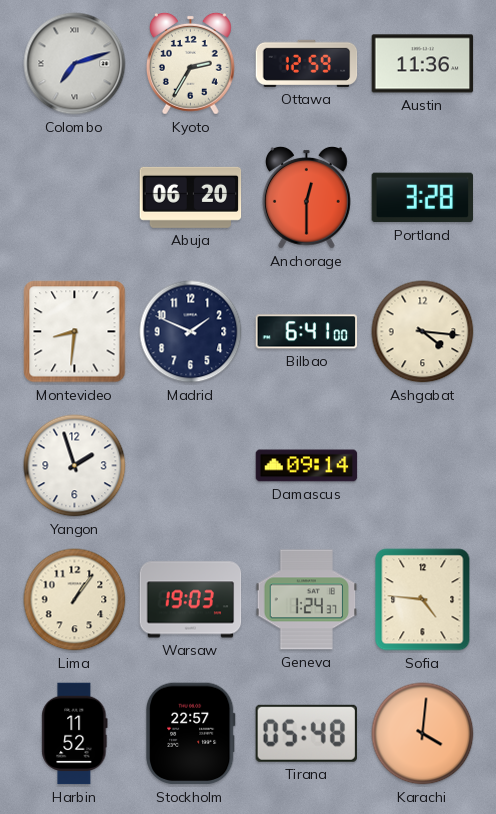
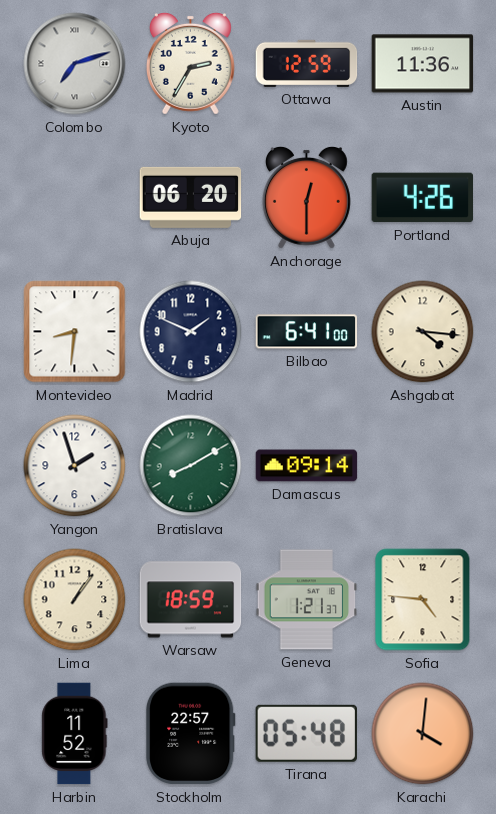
Portland: 3:28 -> 4:26 (423, 198)
Bratislava: none -> 8:10 (191, 466)
Warsaw: 19:03 -> 18:59 (191, 600)
Geneva: 1:24 -> 1:21 (307, 600)
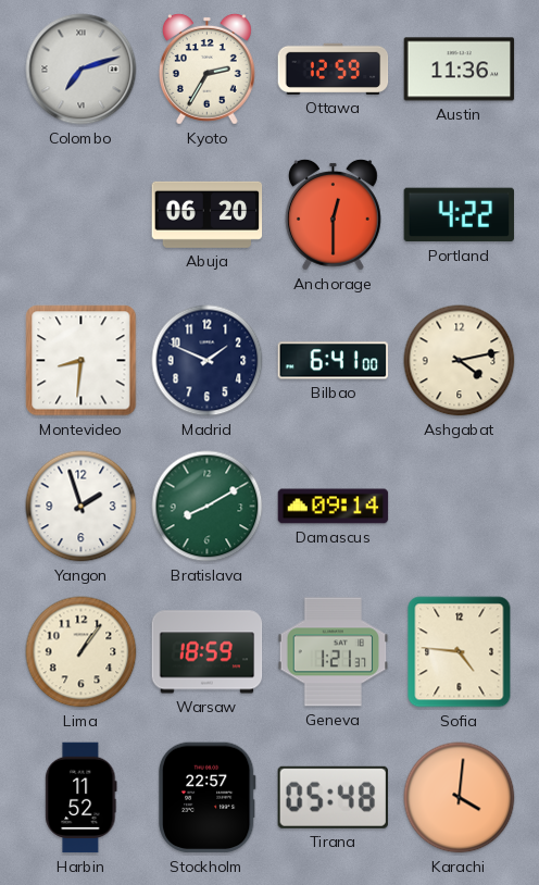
Portland: 4:26 -> 4:22 (460, 215)
Ashgabat: 4:16 -> 4:13 (460, 361)
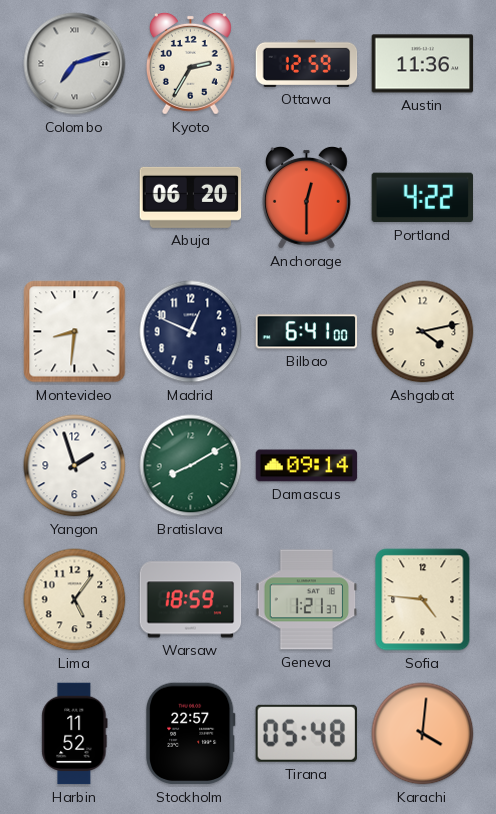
Madrid: 1:49 -> 12:49 (191, 332)
Lima: 1:06 -> 5:06 (75, 600)
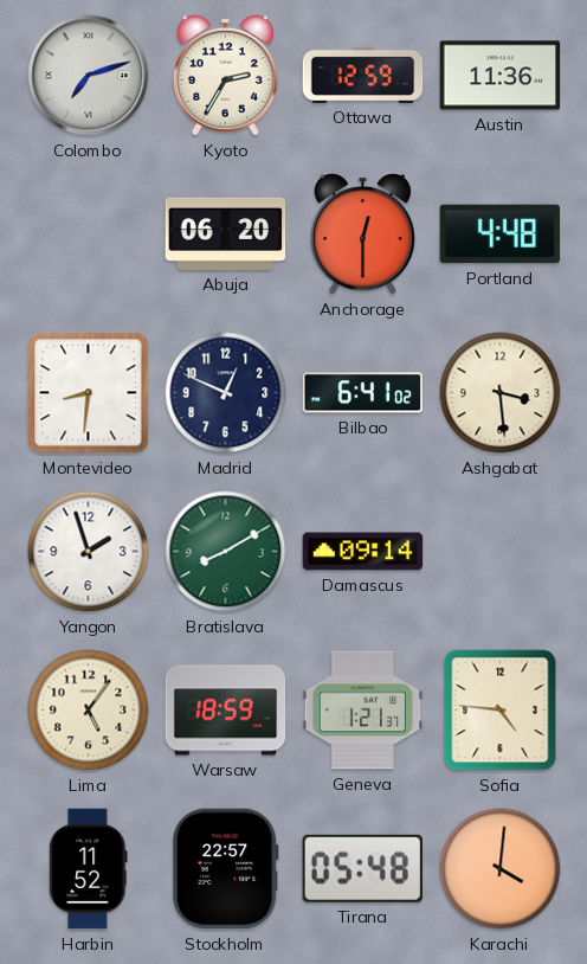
Portland: 4:22 -> 4:48 (501, 234)
Bilbao: 6:41:00 -> 6:41:02 (363, 393)
Ashgabat: 4:13 -> 3:29 (501, 393)
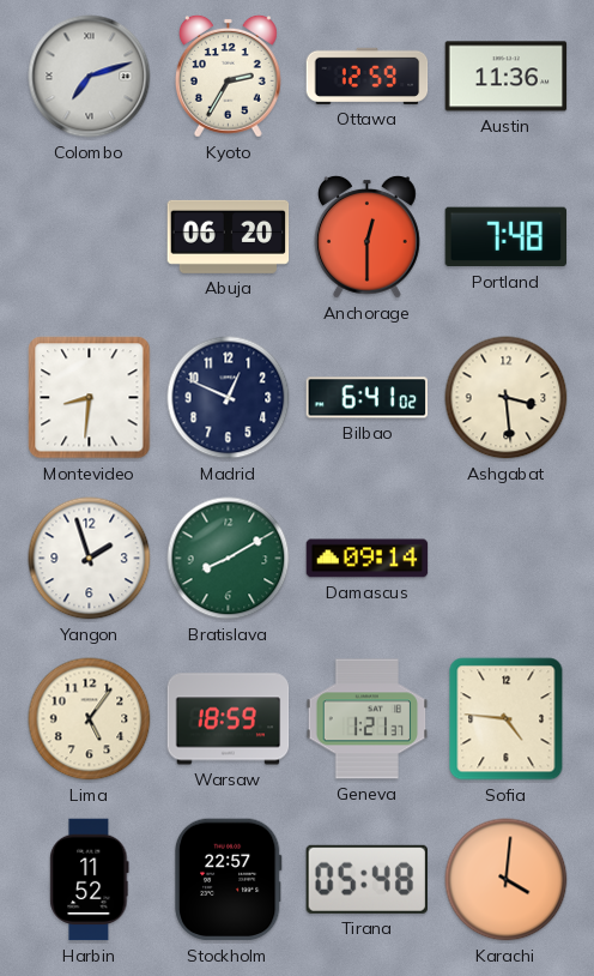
Portland: 4:48 -> 7:48 (507, 237)
